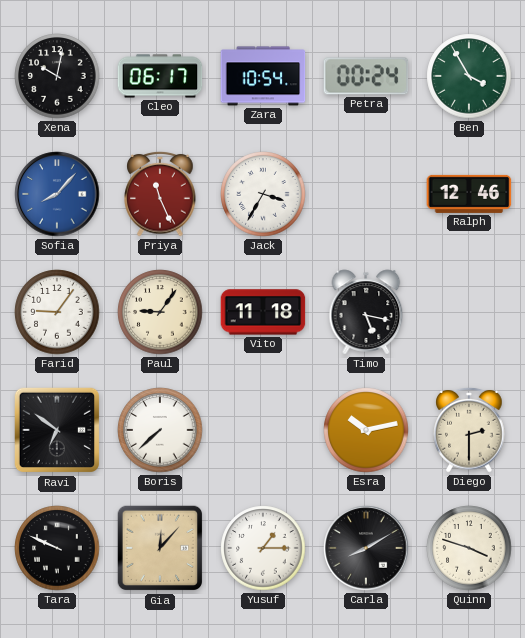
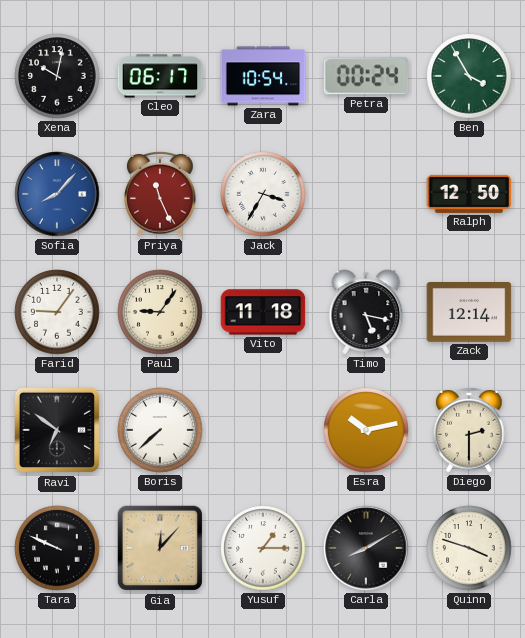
Ralph: 12:46 -> 12:50 (469, 194)
Zack: none -> 12:14 (469, 313)
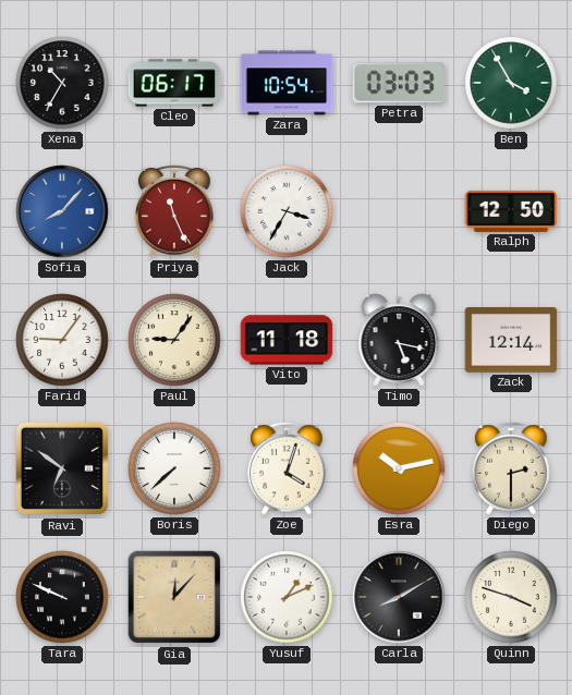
Xena: 10:02 -> 10:35 (62, 83)
Petra: 00:24 -> 03:03 (399, 83)
Zoe: none -> 4:03 (287, 468)
Yusuf: 1:15 -> 1:11 (287, 597)
